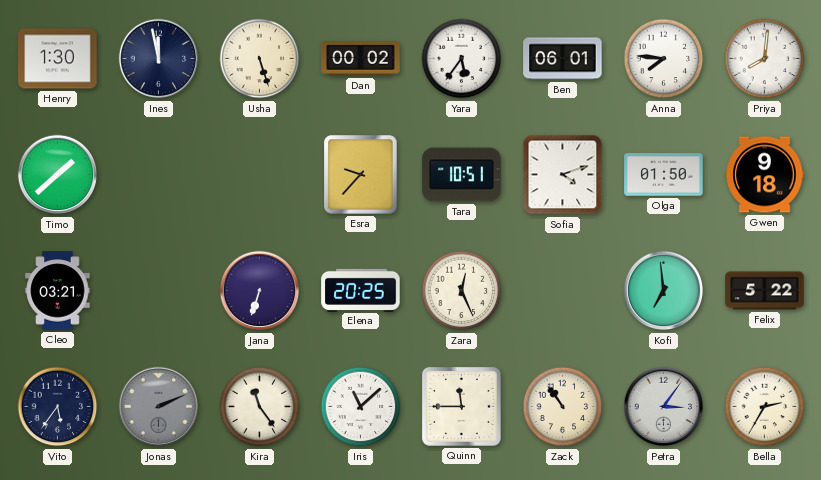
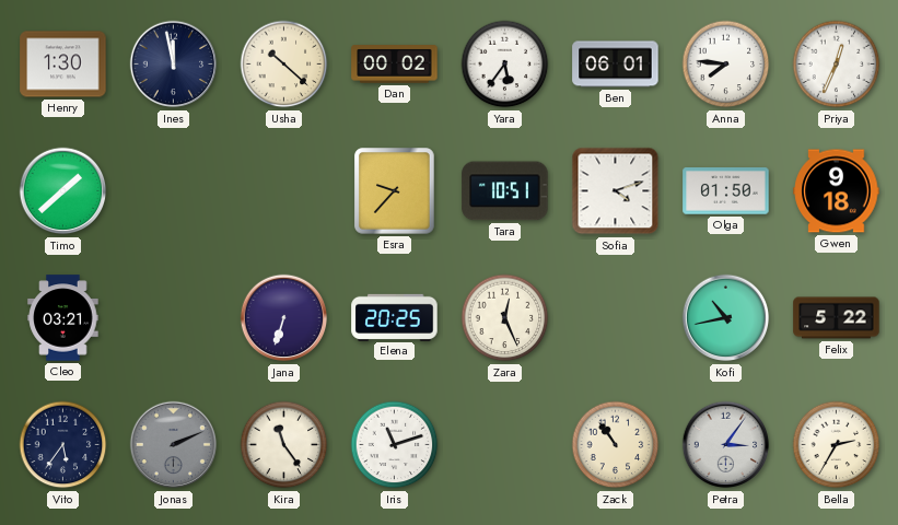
Usha: 5:27 -> 10:22 (284, 65)
Priya: 8:01 -> 12:34 (837, 65)
Kofi: 6:59 -> 10:43 (726, 318)
Iris: 11:08 -> 11:12 (395, 445)
Quinn: 11:45 -> none (461, 406)
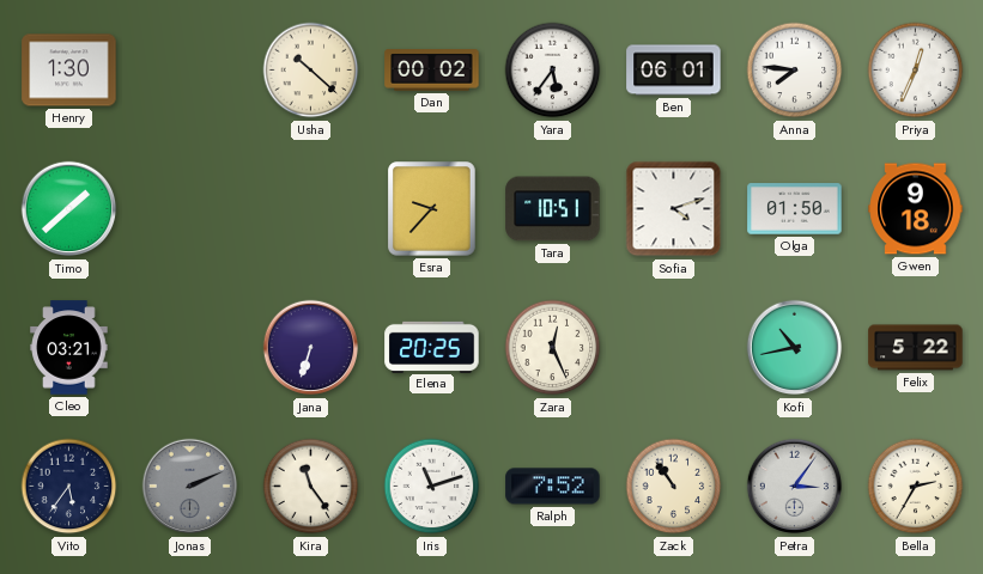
Ines: 11:58 -> none (174, 65)
Ralph: none -> 7:52 (553, 487)
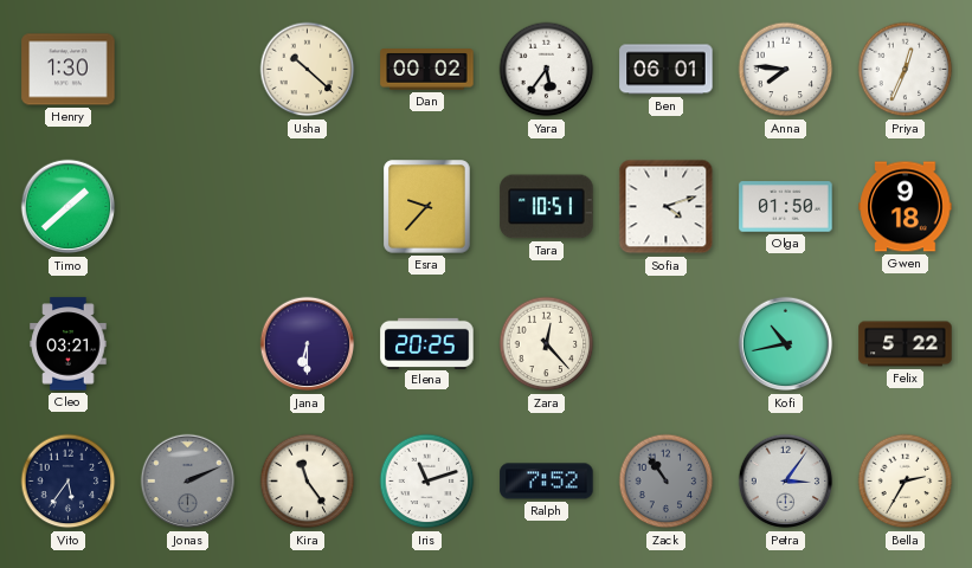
Jana: 6:33 -> 6:30 (308, 344)
Zara: 12:26 -> 12:23 (547, 344)
Zack dial: cream -> grey (667, 482)
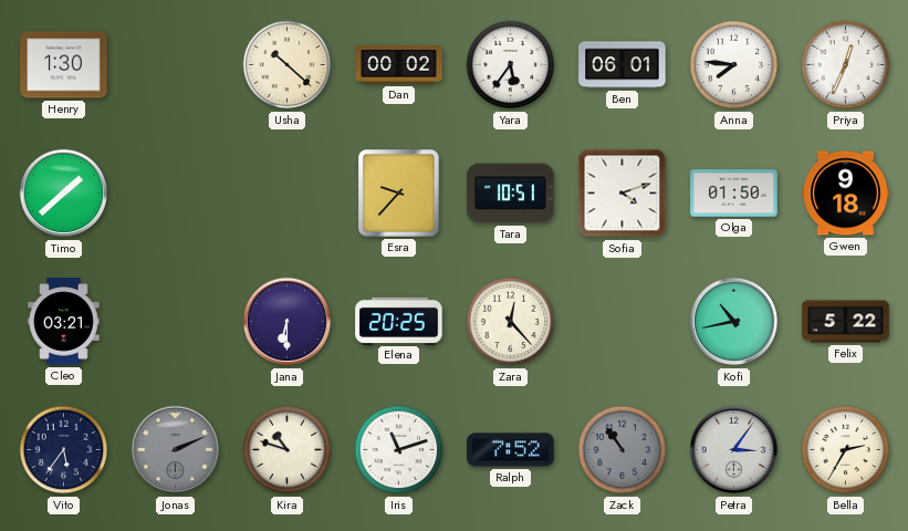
Kira: 11:24 -> 10:48 (288, 450)
